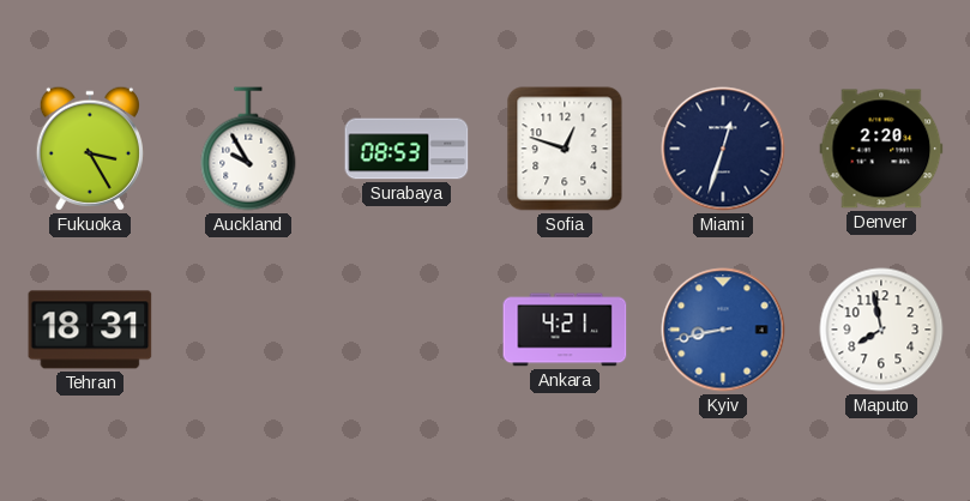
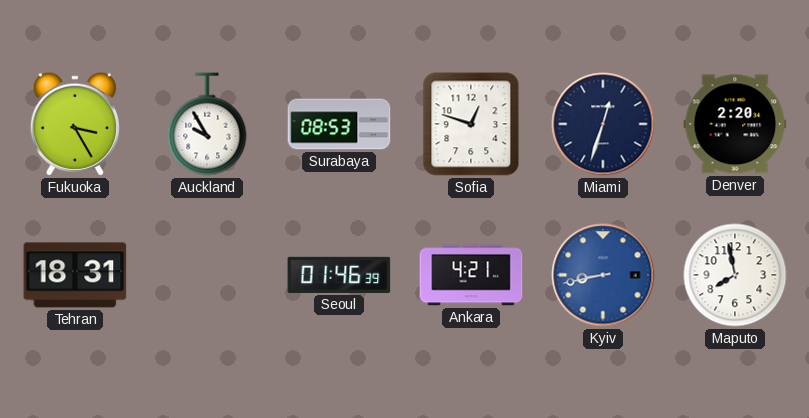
Seoul: none -> 01:46 (339, 275)
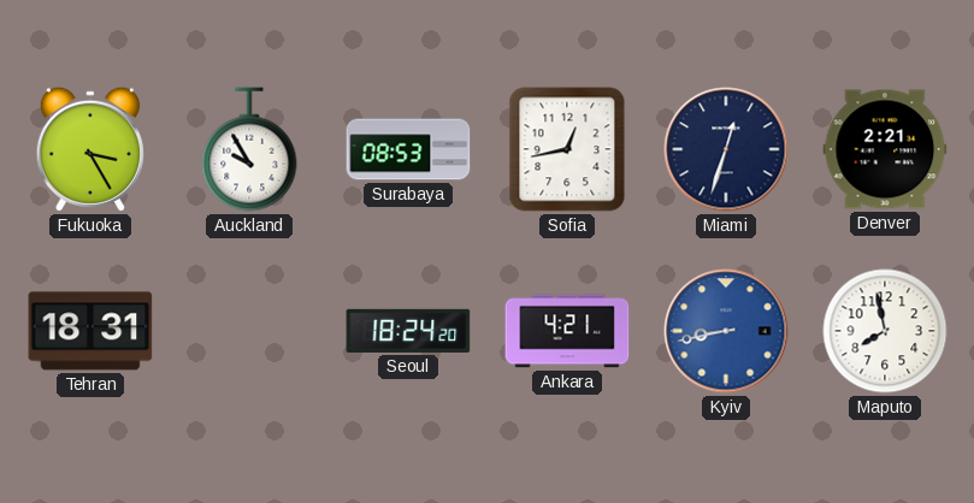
Sofia: 12:48 -> 12:43 (567, 149)
Denver: 2:20 -> 2:21 (885, 149)
Seoul: 01:46 -> 18:24 (408, 331)
